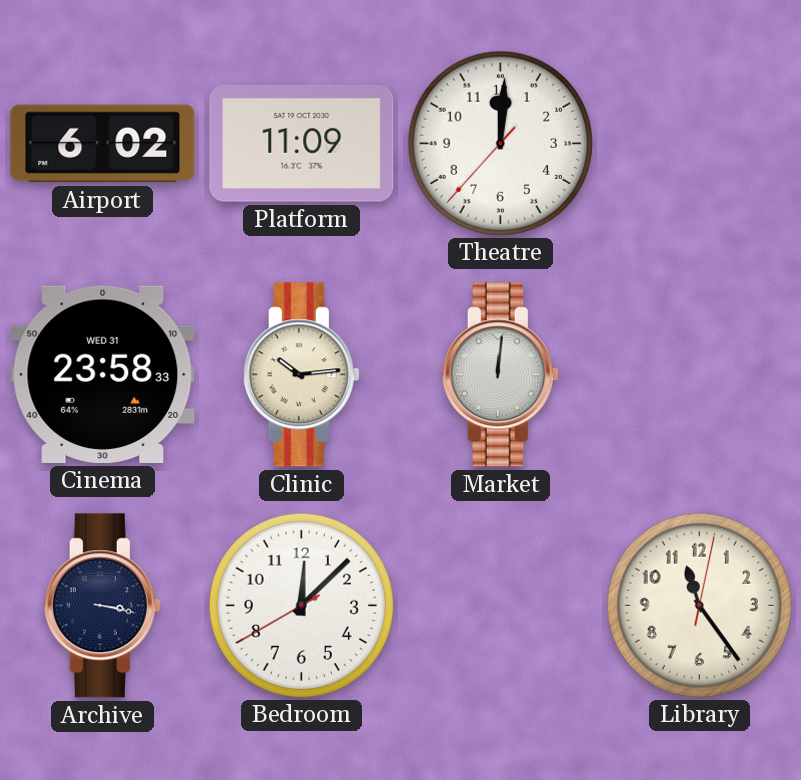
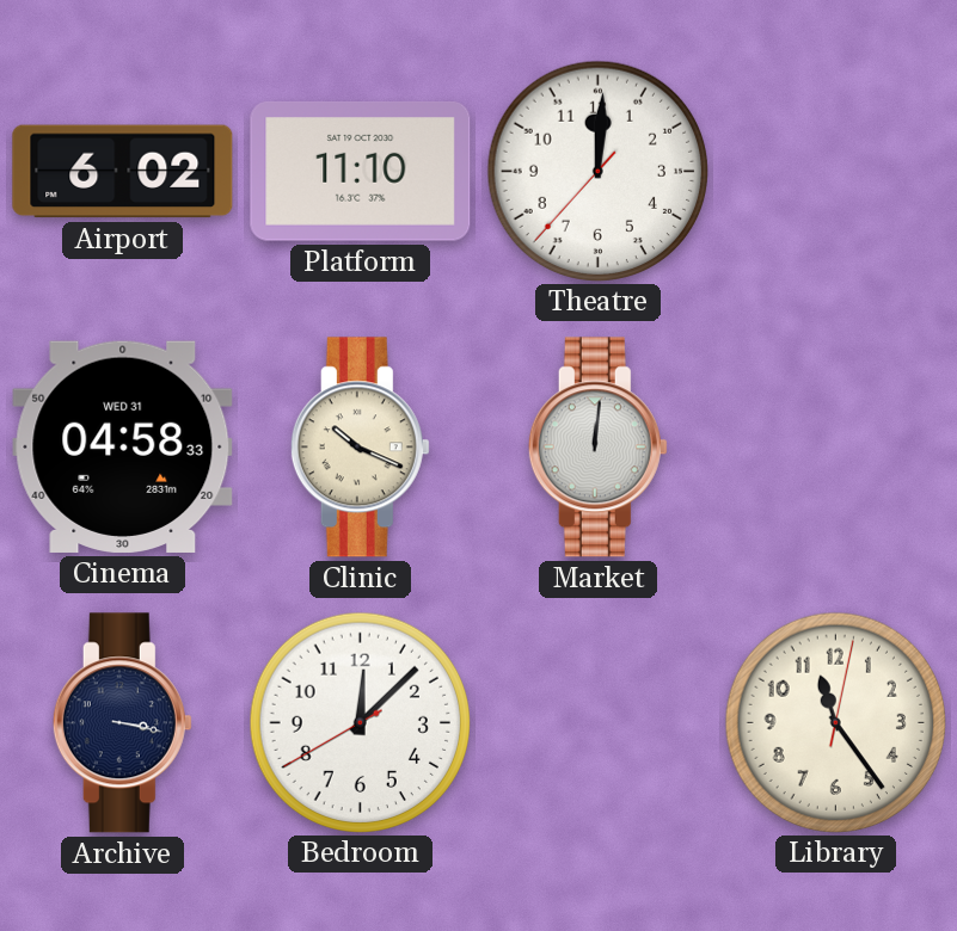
Platform: 11:09 -> 11:10 (361, 172)
Cinema: 23:58 -> 04:58 (123, 446)
Clinic: 10:14 -> 10:19 (360, 448)
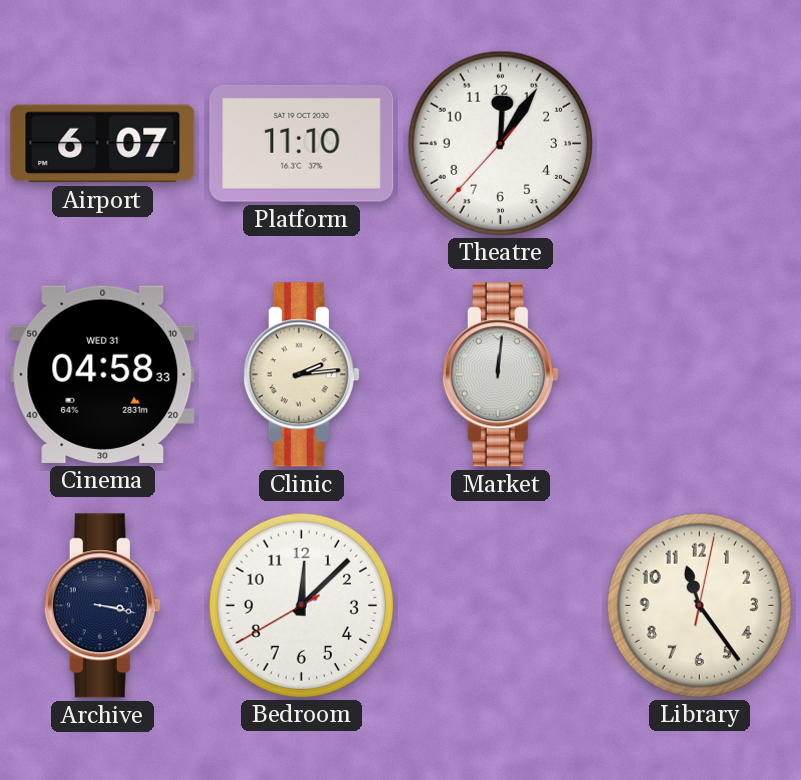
Airport: 6:02 -> 6:07 (103, 144)
Theatre: 12:00 -> 12:05 (501, 143)
Clinic: 10:19 -> 2:14 (301, 375)
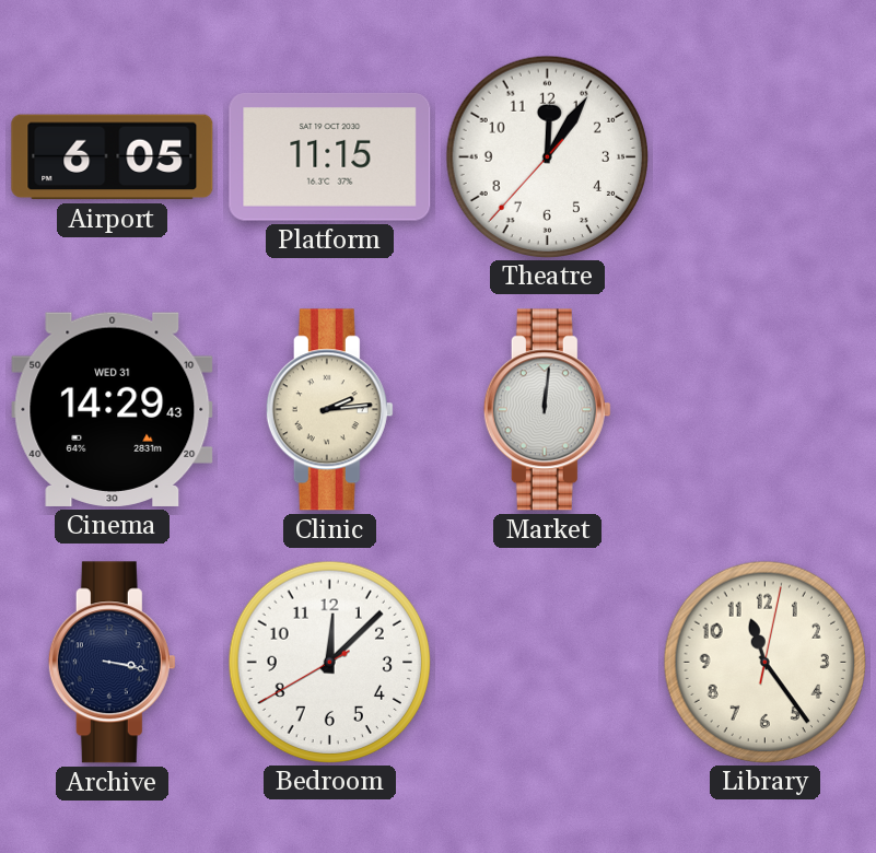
Airport: 6:07 -> 6:05 (113, 157)
Platform: 11:10 -> 11:15 (330, 157)
Cinema: 04:58 -> 14:29 (113, 409)
